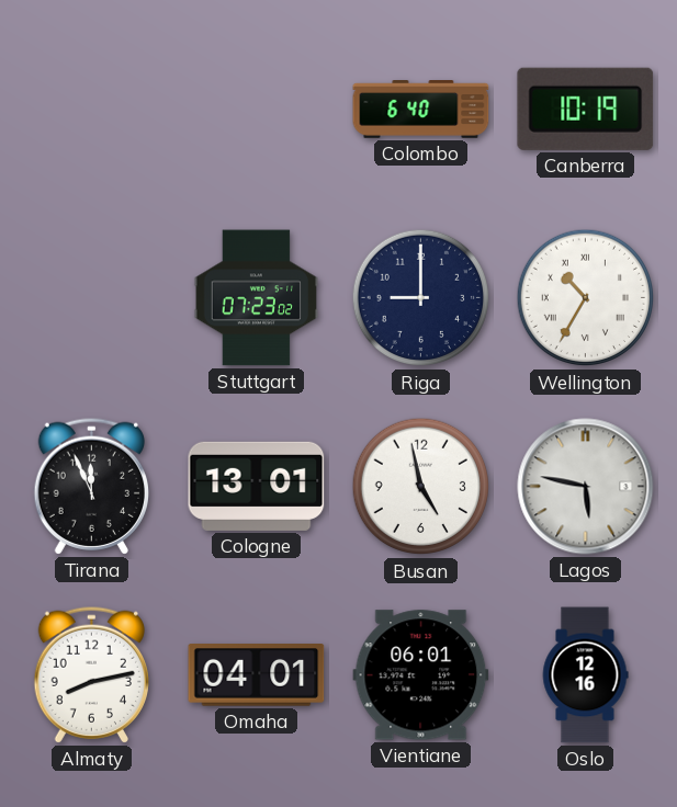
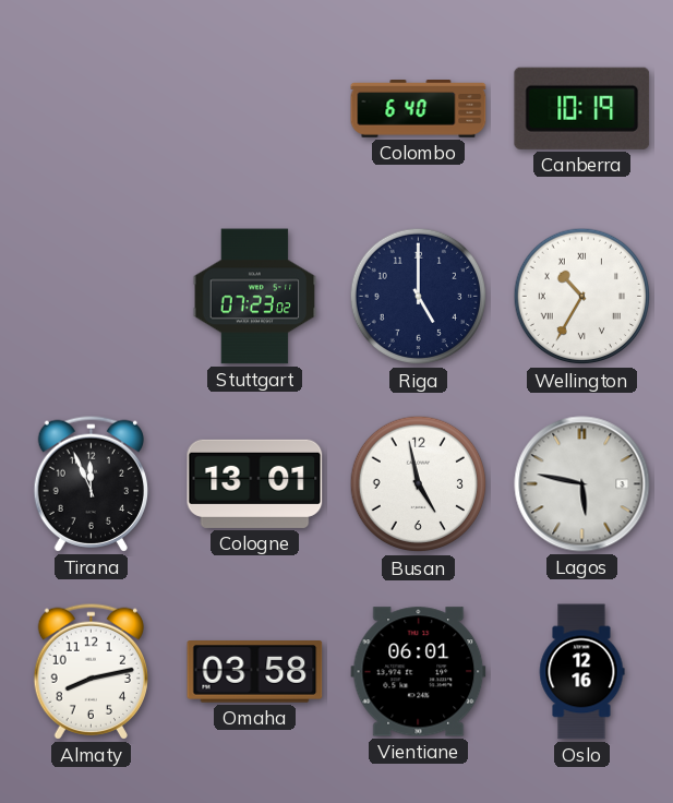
Riga: 9:00 -> 5:00 (419, 297)
Omaha: 04:01 -> 03:58 (255, 672)
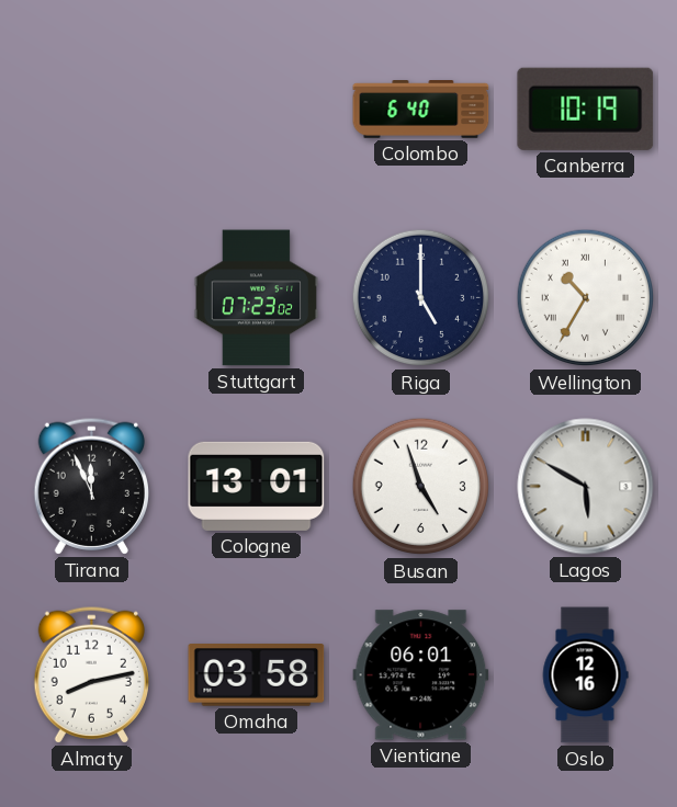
Busan: 4:58 -> 4:57 (421, 487)
Lagos: 5:47 -> 5:50 (586, 487)
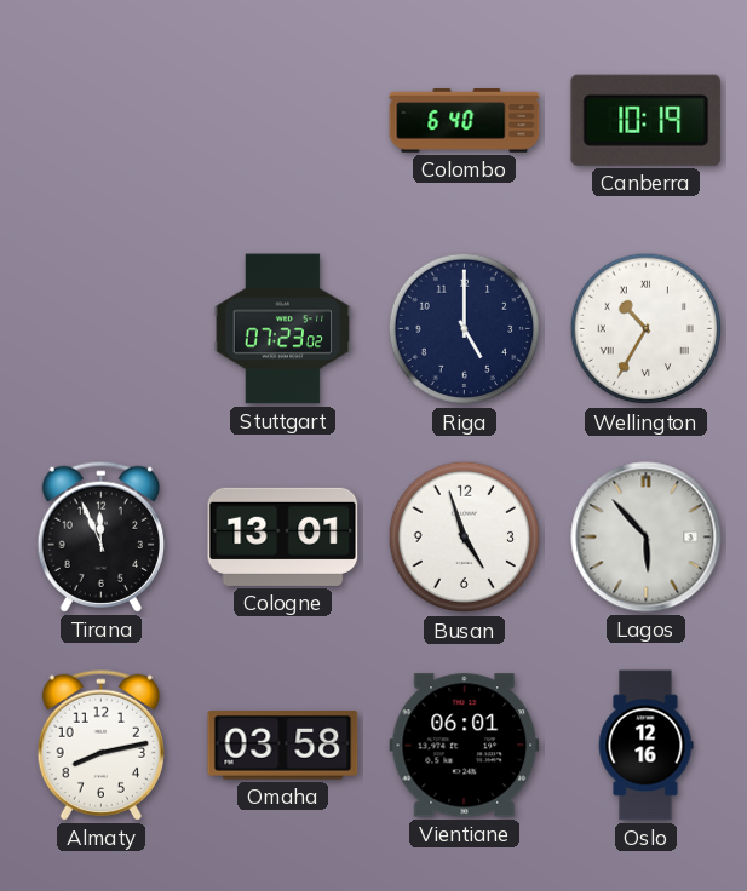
Lagos: 5:50 -> 5:53 (647, 538)
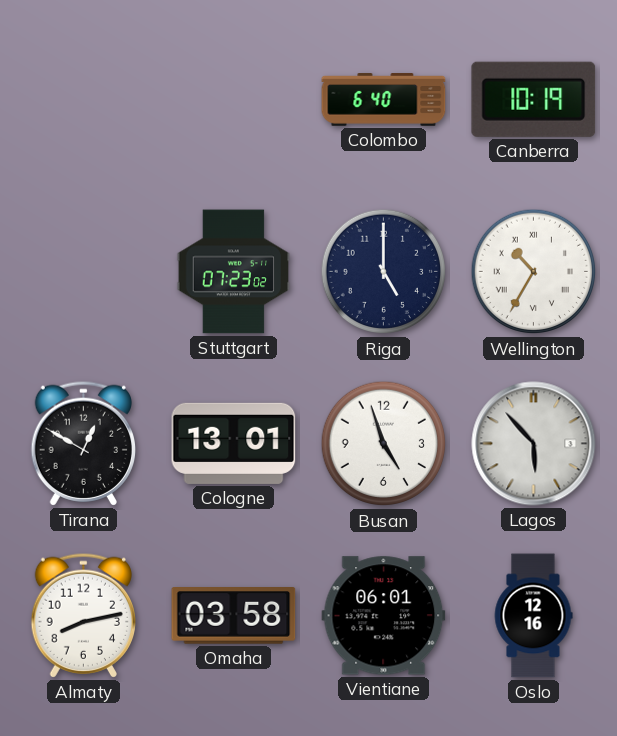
Tirana: 11:56 -> 12:50 (83, 443)
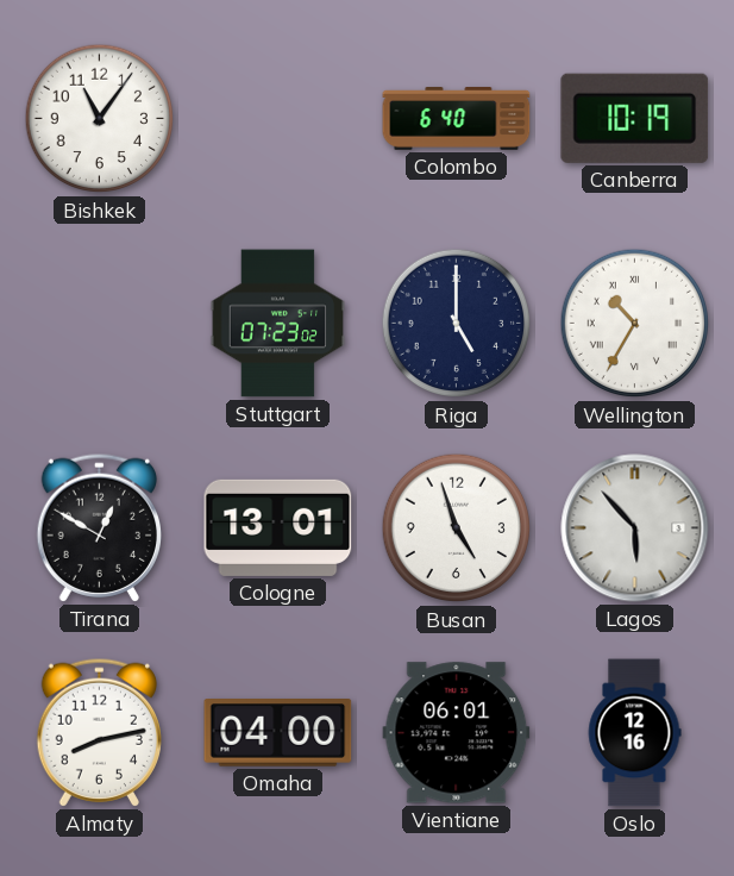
Bishkek: none -> 11:06 (100, 119)
Omaha: 03:58 -> 04:00 (278, 733)
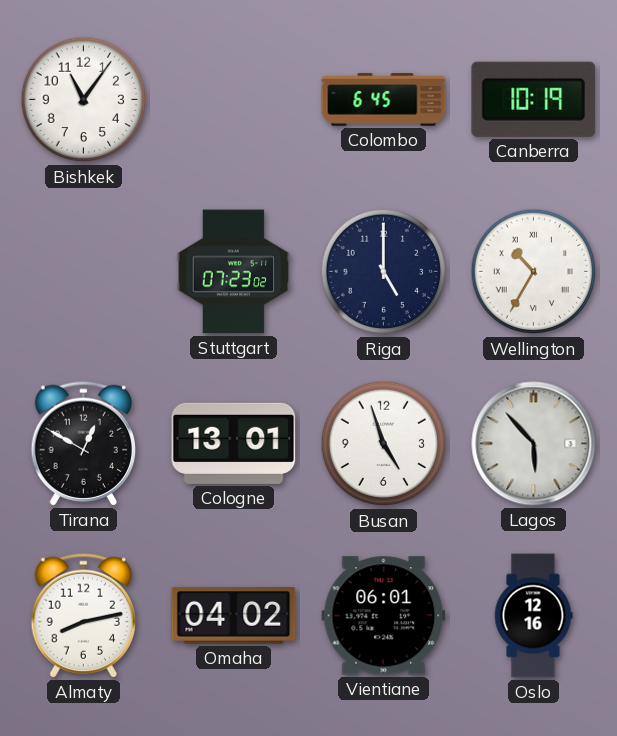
Colombo: 6:40 -> 6:45 (384, 100)
Omaha: 04:00 -> 04:02 (234, 616)
